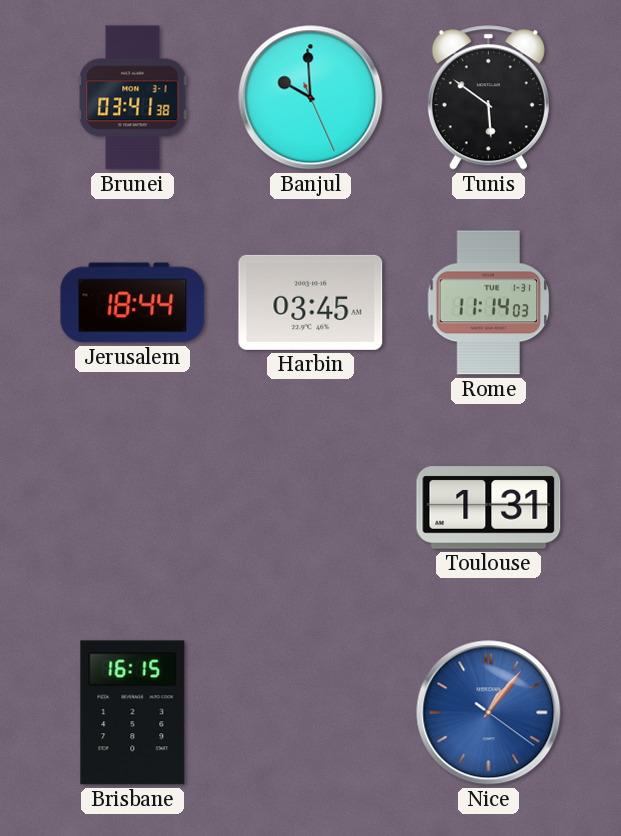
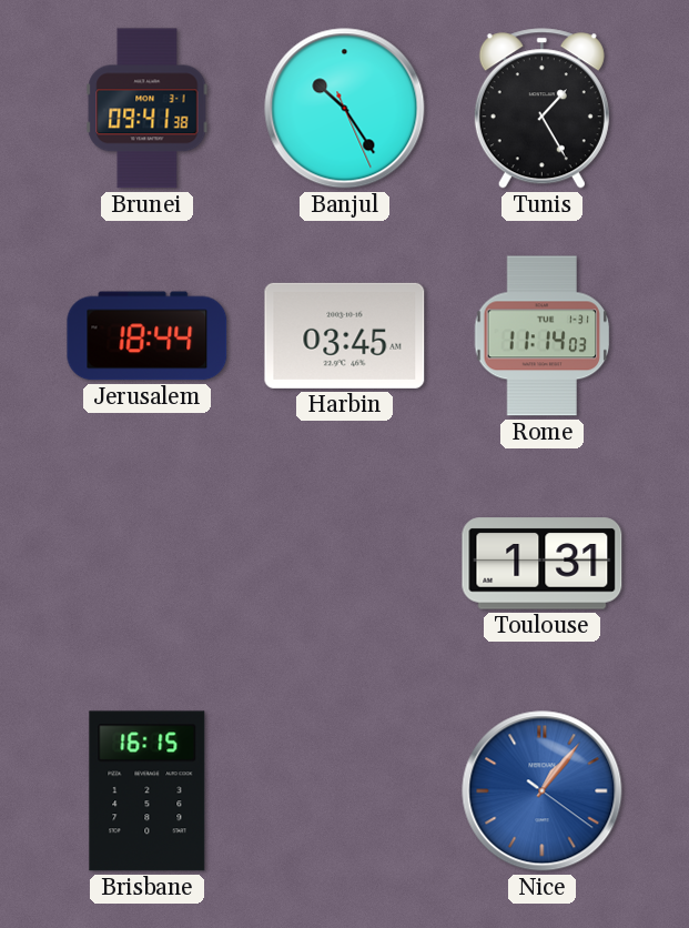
Brunei: 03:41 -> 09:41 (148, 109)
Banjul: 9:59 -> 10:24 (345, 109)
Tunis: 5:51 -> 1:25 (541, 109)
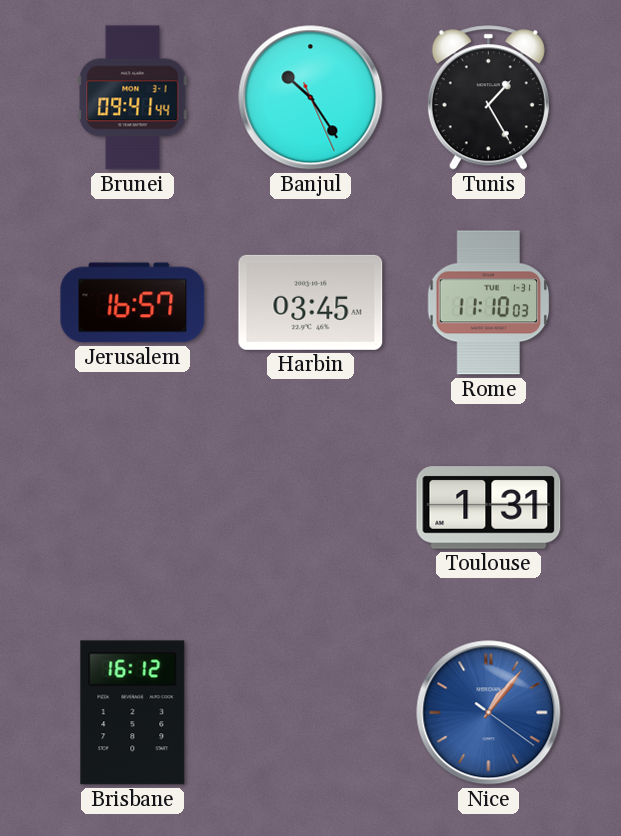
Brunei: 09:41:38 -> 09:41:44 (133, 98)
Jerusalem: 18:44 -> 16:57 (133, 303)
Rome: 11:14 -> 11:10 (489, 303)
Brisbane: 16:15 -> 16:12 (133, 713)
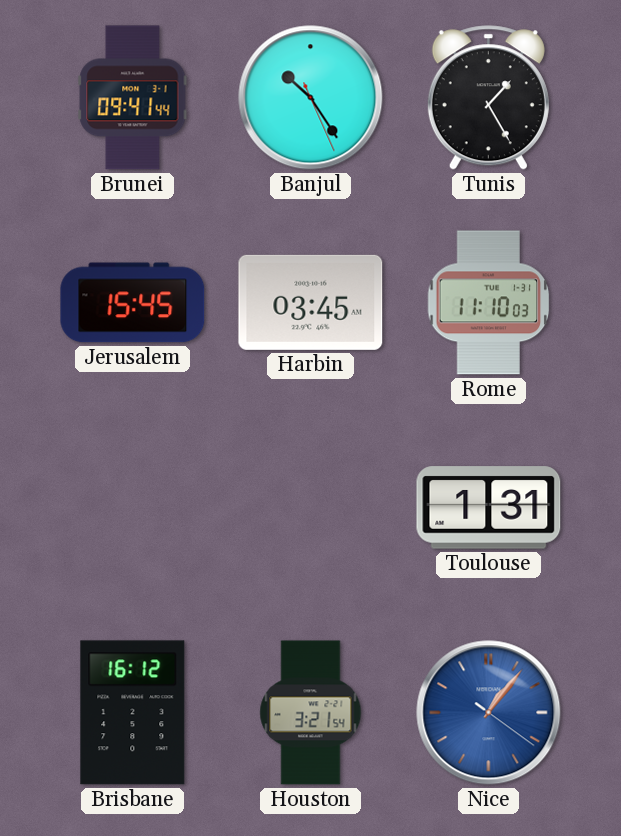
Jerusalem: 16:57 -> 15:45 (133, 303)
Houston: none -> 3:21 (311, 713)
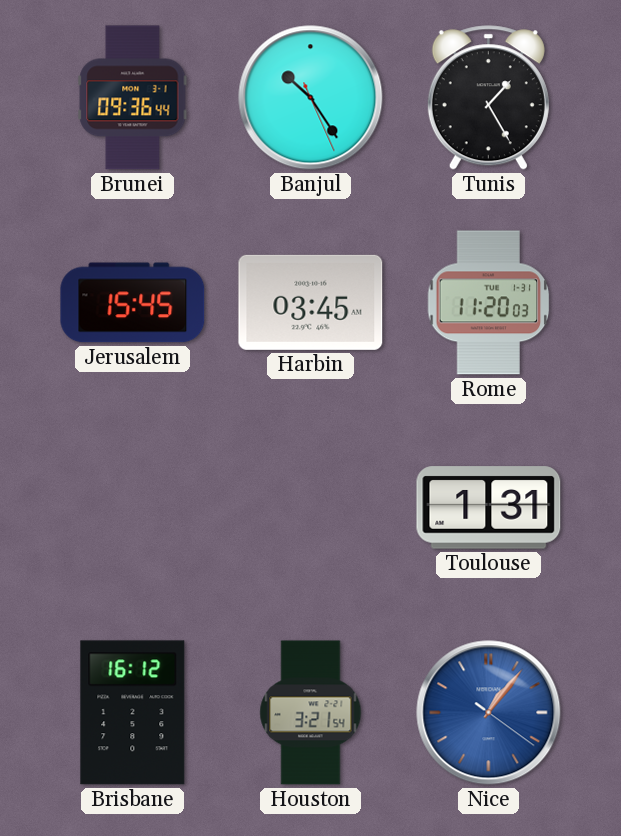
Brunei: 09:41 -> 09:36 (133, 98)
Rome: 11:10 -> 11:20 (489, 303)
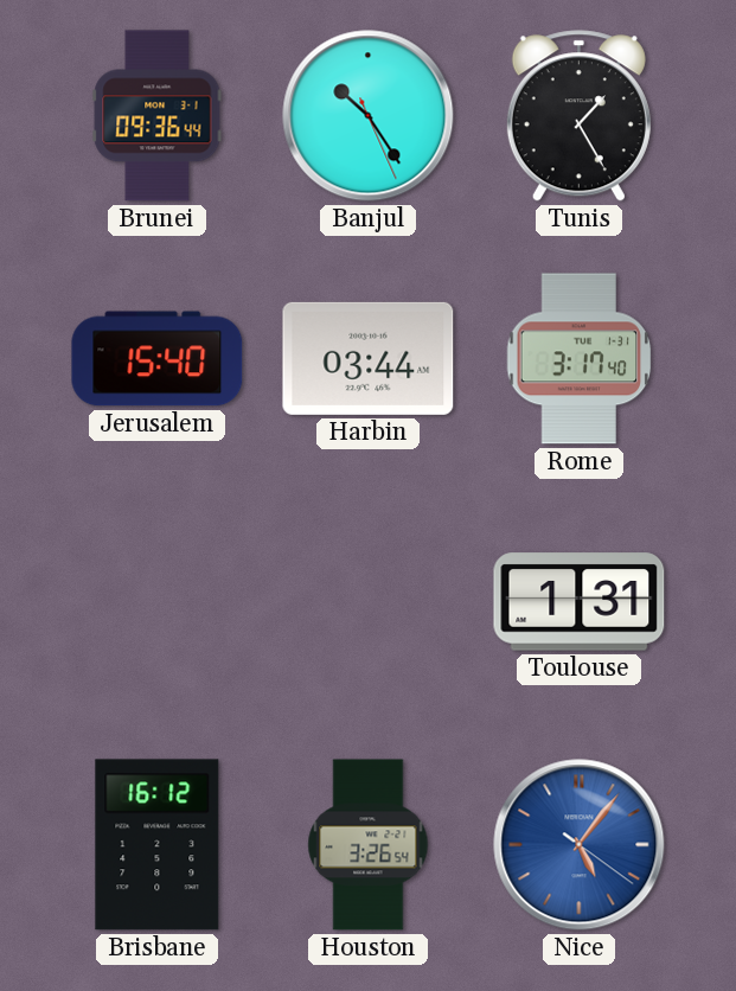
Jerusalem: 15:45 -> 15:40 (158, 359)
Harbin: 03:45 -> 03:44 (369, 358)
Rome: 11:20 -> 3:17 (580, 359)
Houston: 3:21 -> 3:26 (369, 845)
Nice: 1:06 -> 5:06 (580, 845)
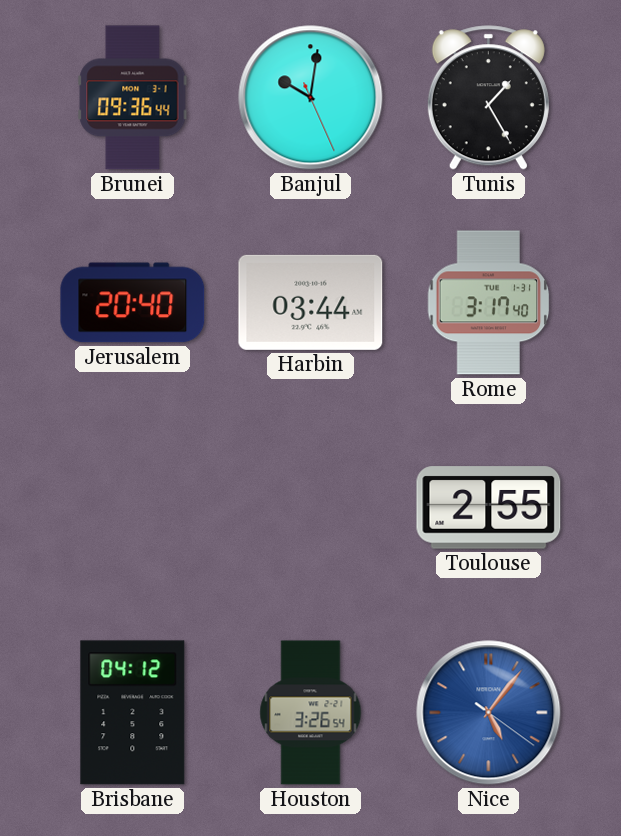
Banjul: 10:24 -> 10:01 (311, 98)
Jerusalem: 15:40 -> 20:40 (133, 303)
Toulouse: 1:31 -> 2:55 (489, 508)
Brisbane: 16:12 -> 04:12 (133, 713)
